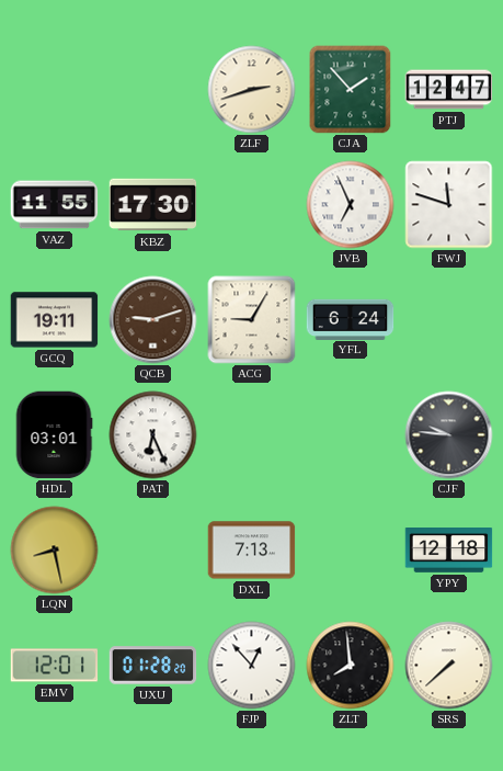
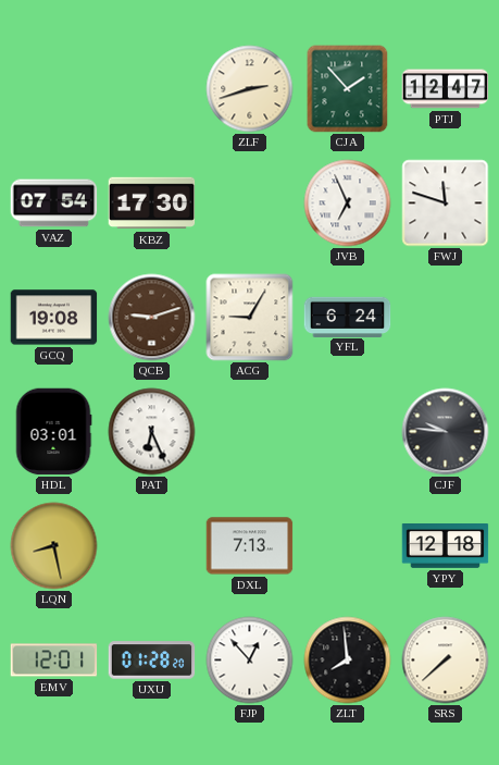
VAZ: 11:55 -> 07:54 (54, 203)
GCQ: 19:11 -> 19:08 (54, 318)
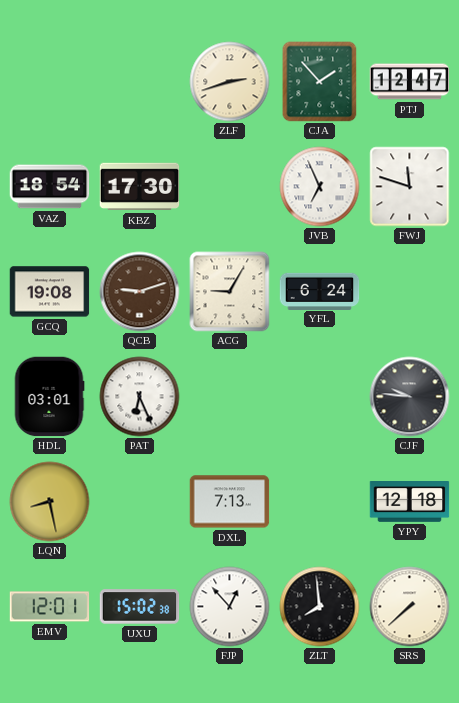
VAZ: 07:54 -> 18:54 (50, 187)
UXU: 01:28 -> 15:02 (140, 607)
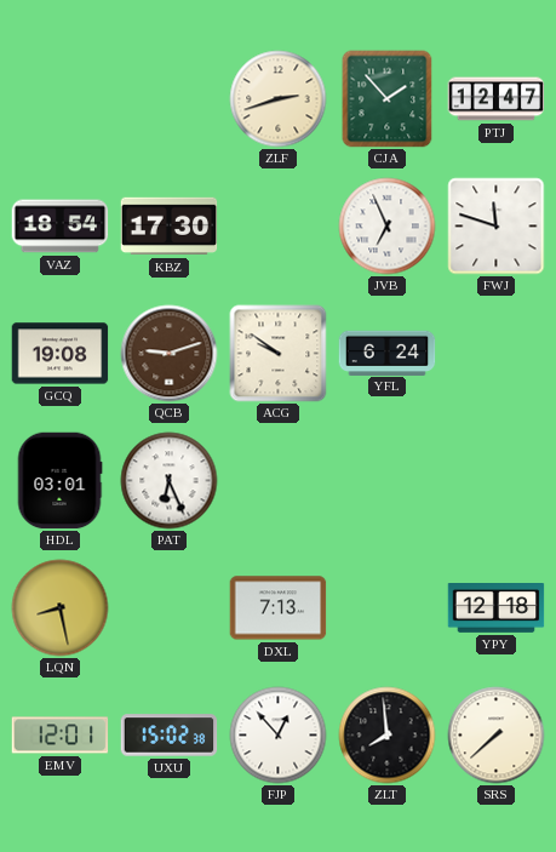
ACG: 9:05 -> 9:51 (279, 354)
CJF: 9:46 -> none (410, 397)
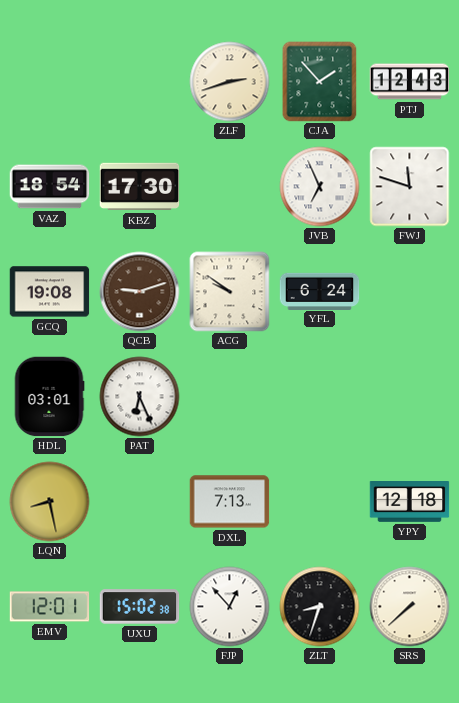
PTJ: 12:47 -> 12:43 (410, 82)
ZLT: 7:59 -> 8:33 (320, 607)
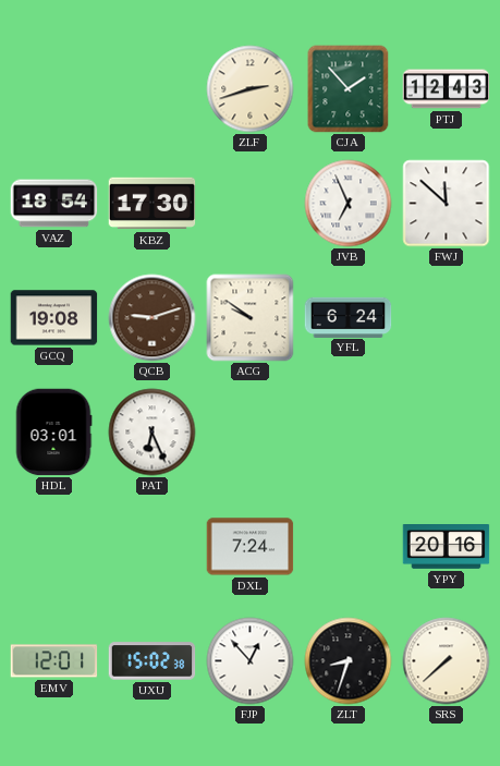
FWJ: 11:48 -> 11:52 (447, 204)
LQN: 8:28 -> none (50, 502)
DXL: 7:13 -> 7:24 (251, 547)
YPY: 12:18 -> 20:16 (447, 547)
